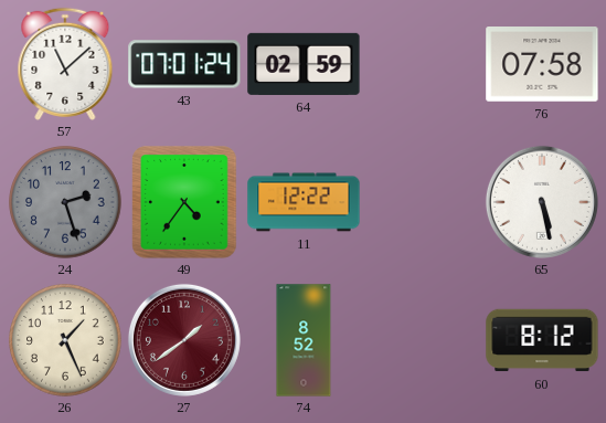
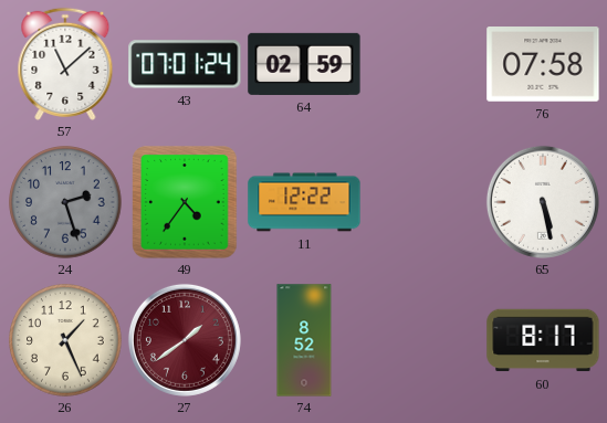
60: 8:12 -> 8:17 (543, 340)
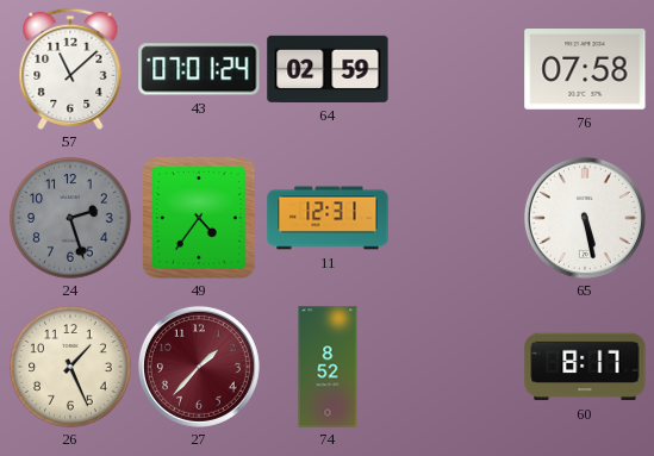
11: 12:22 -> 12:31 (328, 218)
27: 1:39 -> 1:37 (199, 367)
